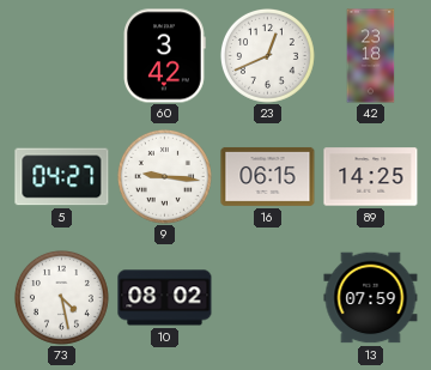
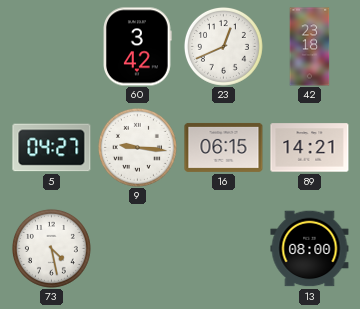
89: 14:25 -> 14:21 (310, 148)
10: 08:02 -> none (165, 298)
13: 07:59 -> 08:00 (310, 249)
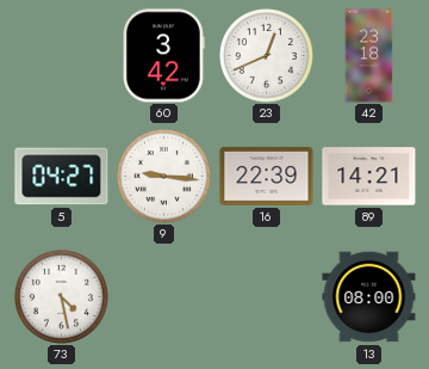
16: 06:15 -> 22:39 (267, 176)
